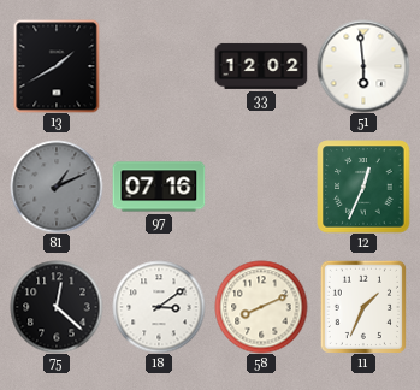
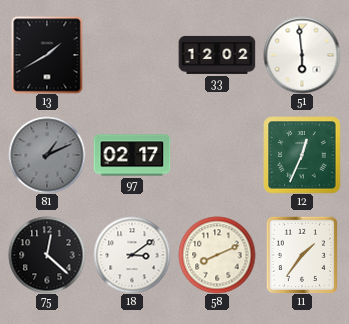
97: 07:16 -> 02:17 (132, 155)
11: 1:34 -> 1:36 (301, 255)
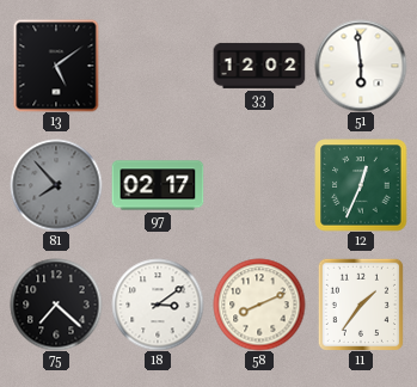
13: 1:40 -> 5:09 (56, 66)
81: 1:11 -> 7:53 (56, 185)
75: 12:22 -> 7:22 (56, 305)
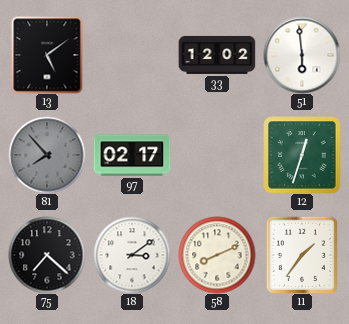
12: 12:34 -> 12:33 (302, 155)
